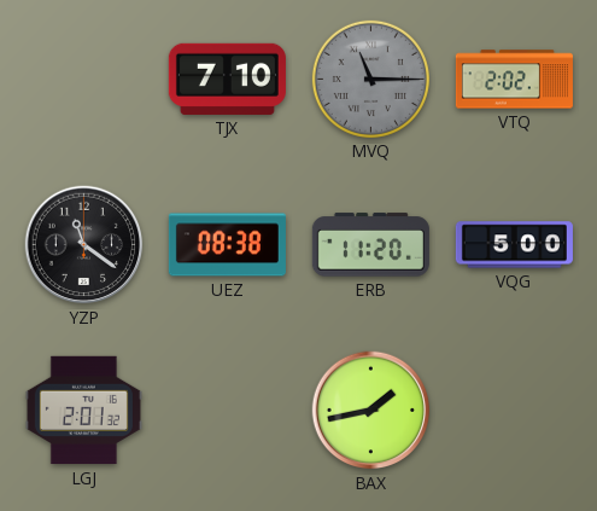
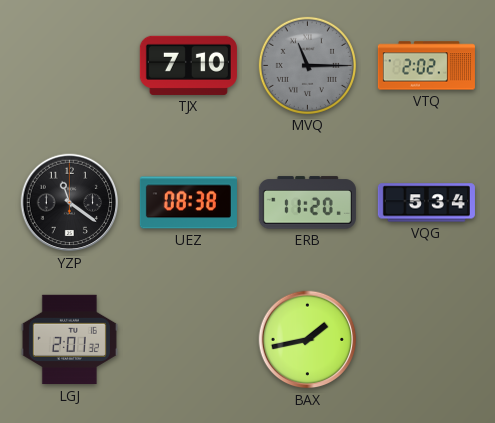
VQG: 5:00 -> 5:34 (426, 203)
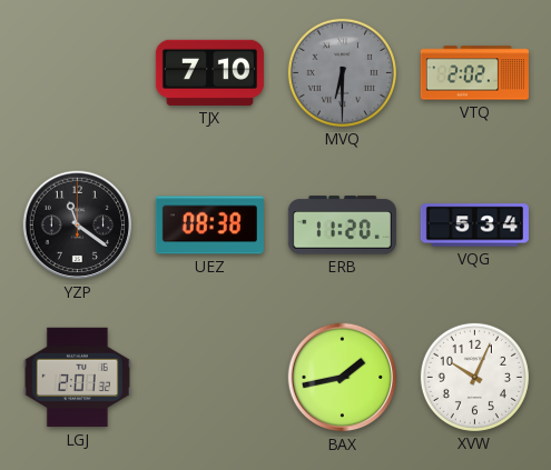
MVQ: 11:15 -> 6:30 (342, 72)
XVW: none -> 10:04 (474, 377)
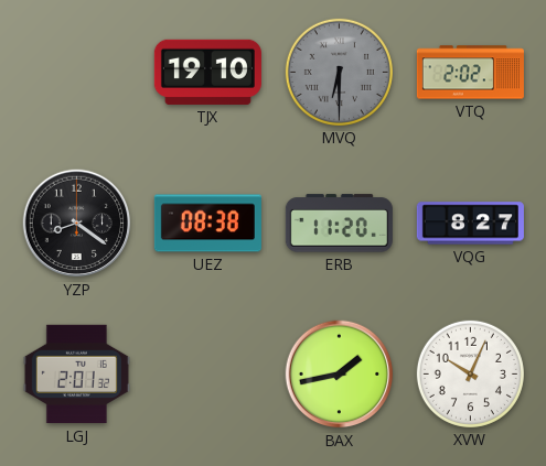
TJX: 7:10 -> 19:10 (207, 72)
YZP: 11:21 -> 8:21 (77, 224)
VQG: 5:34 -> 8:27 (470, 224)
